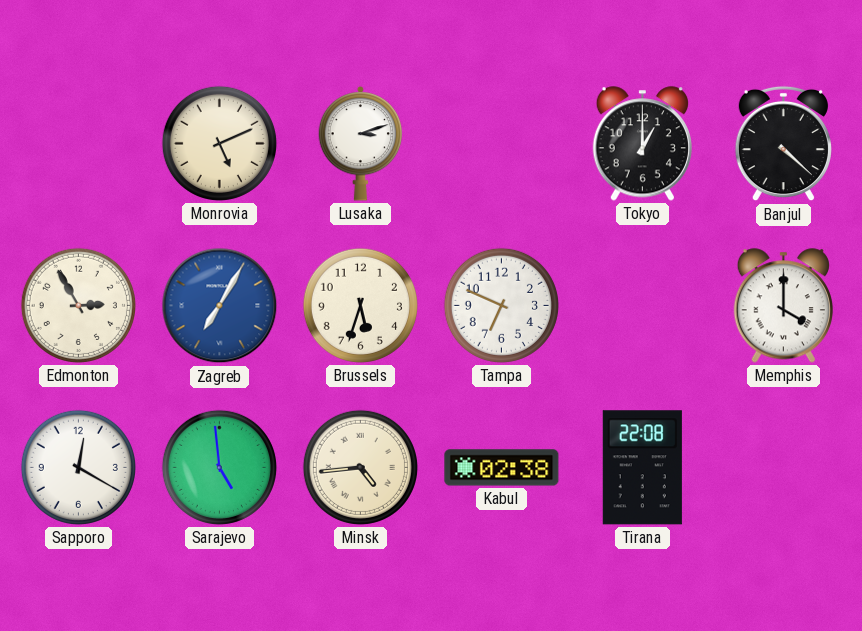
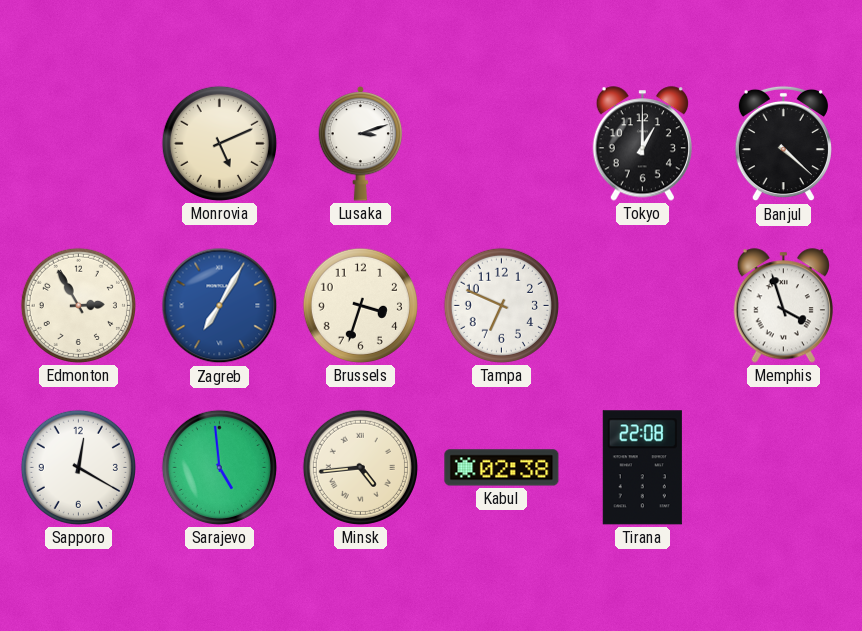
Brussels: 5:33 -> 3:33 (360, 305)
Memphis: 4:00 -> 3:57 (783, 306)
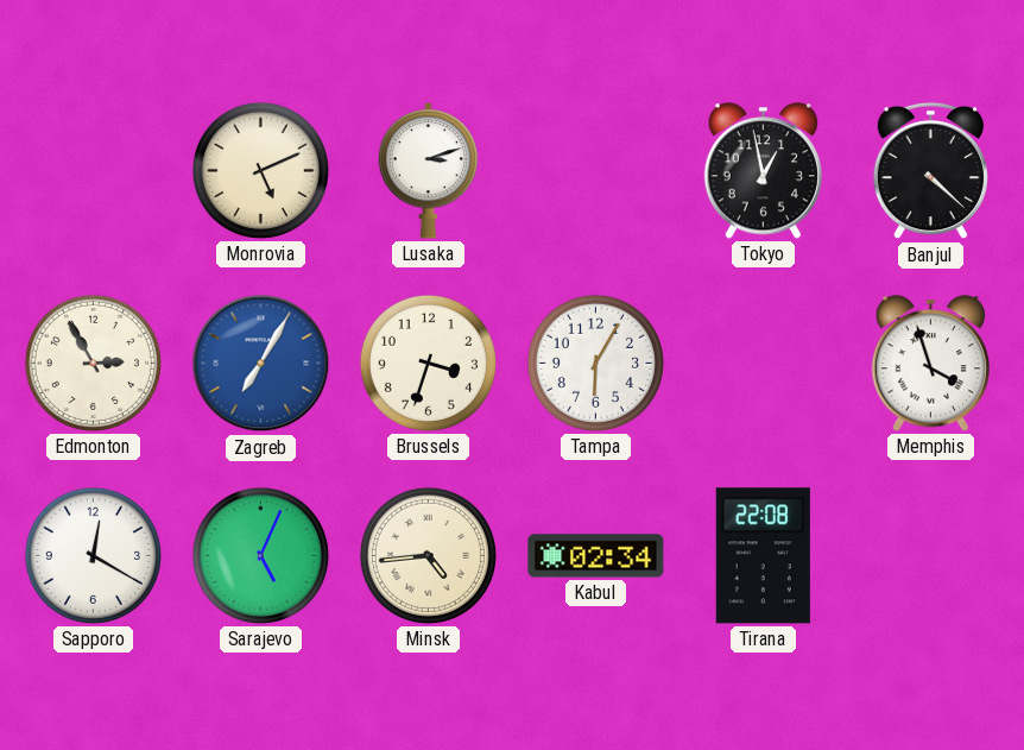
Tokyo: 1:00 -> 12:58 (763, 171)
Tampa: 6:49 -> 6:05 (595, 363)
Sarajevo: 4:59 -> 5:04 (260, 555)
Kabul: 02:38 -> 02:34 (596, 556)
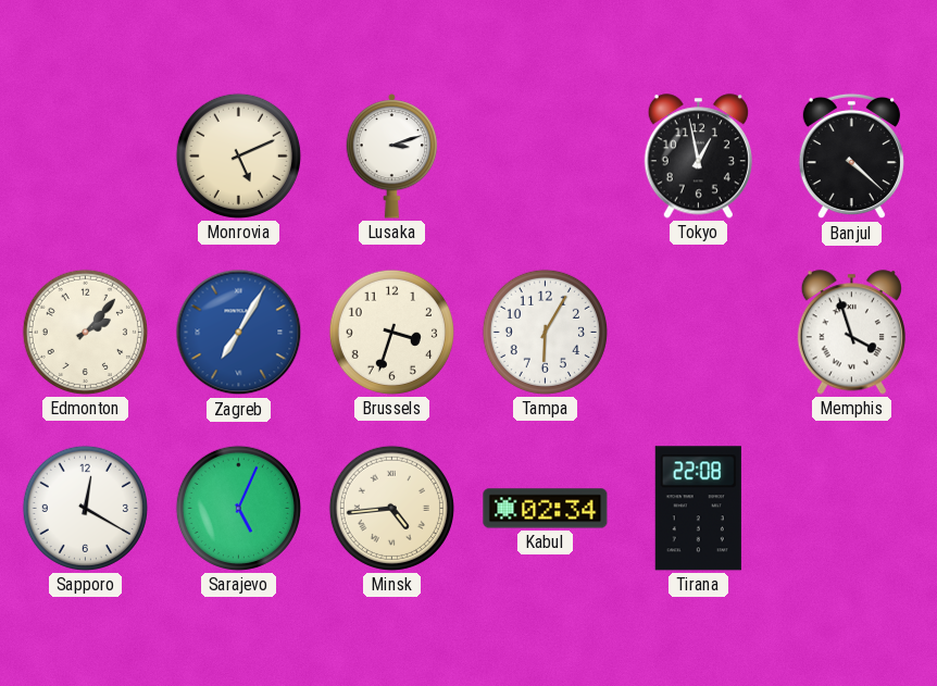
Edmonton: 2:55 -> 2:07 (85, 332)
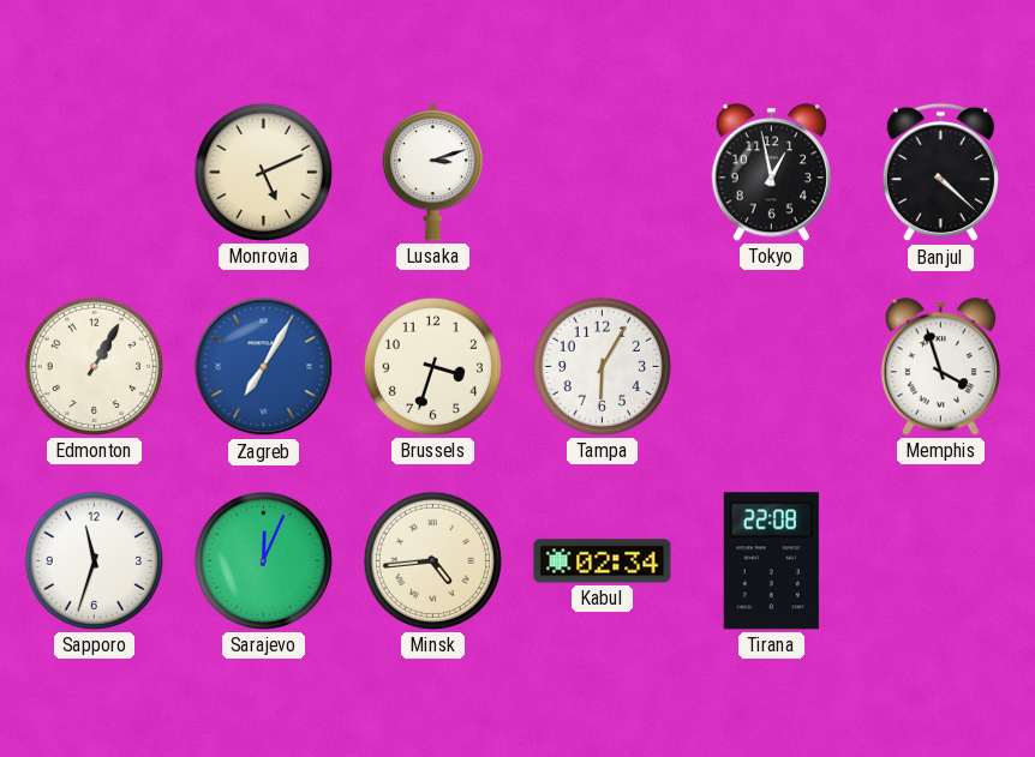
Edmonton: 2:07 -> 1:05 (94, 366)
Sapporo: 12:20 -> 11:33 (94, 560)
Sarajevo: 5:04 -> 12:04 (263, 560)
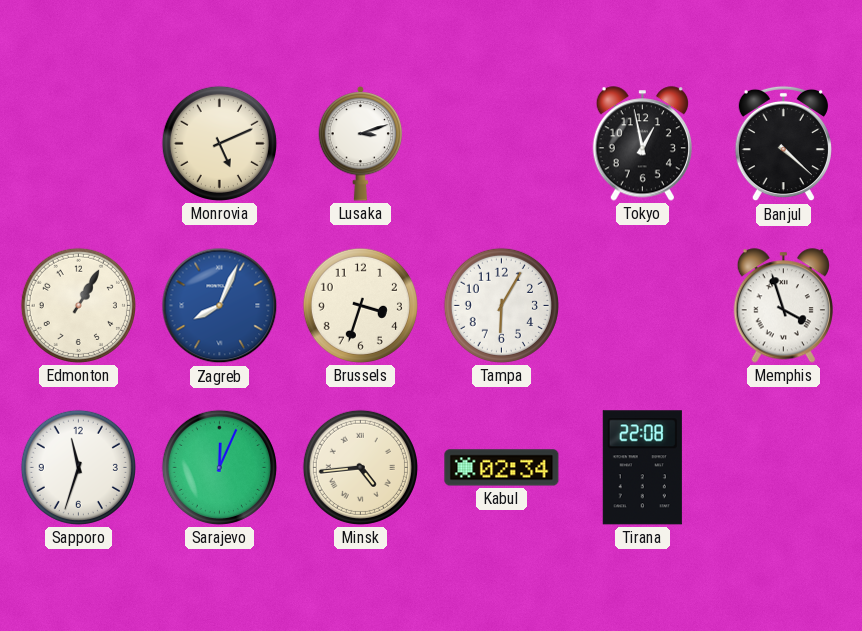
Zagreb: 7:05 -> 8:04 (220, 306)
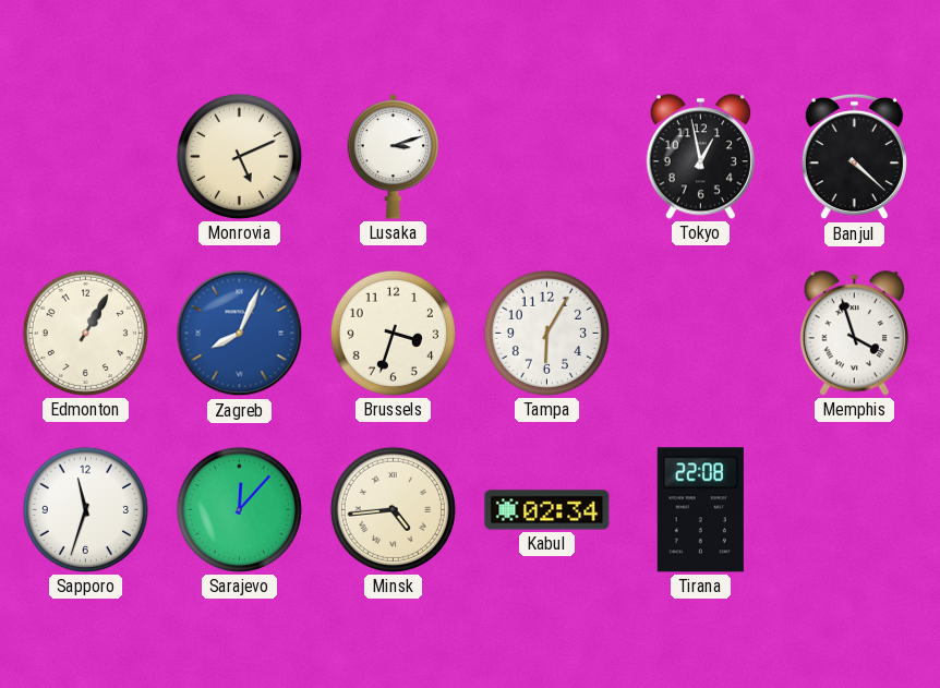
Sarajevo: 12:04 -> 12:07 (239, 509)
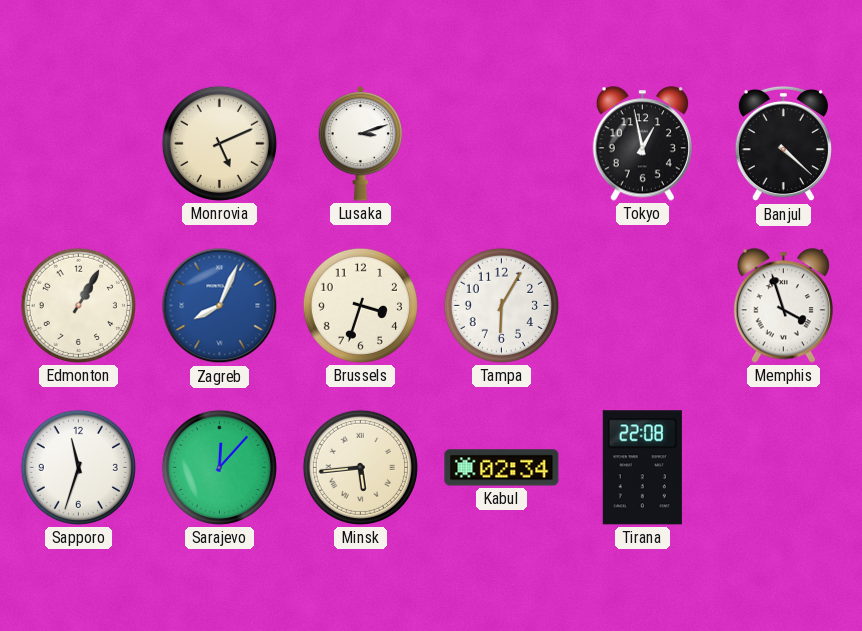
Minsk: 4:44 -> 5:44 (360, 467)
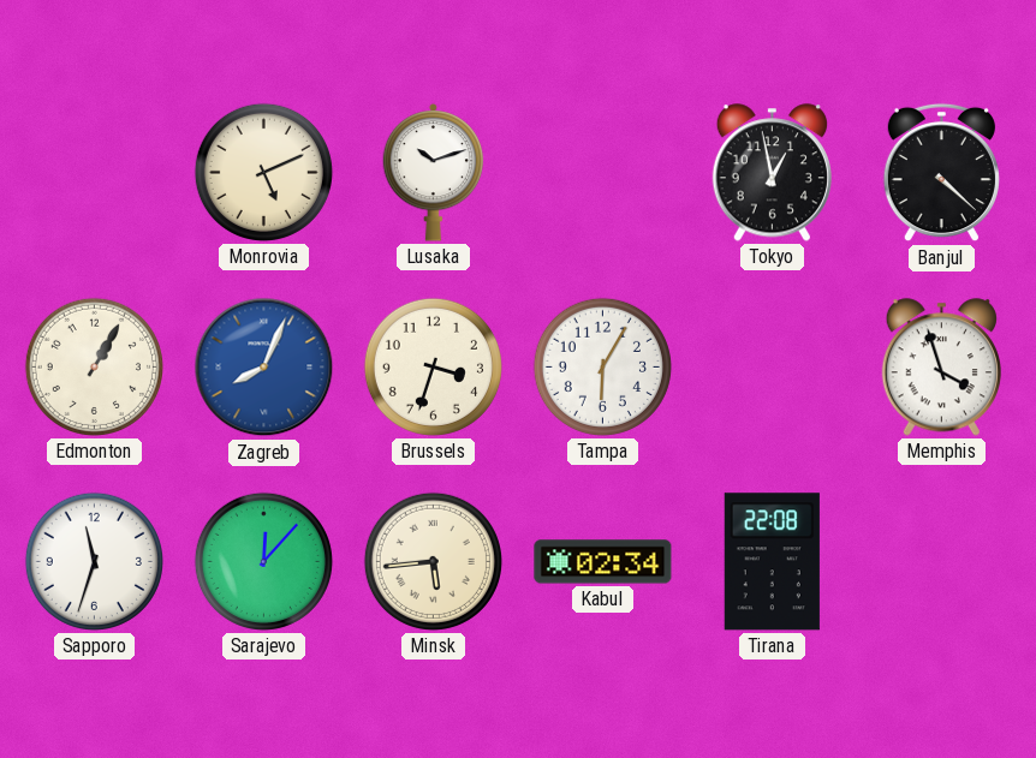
Lusaka: 3:12 -> 10:12 (434, 173)
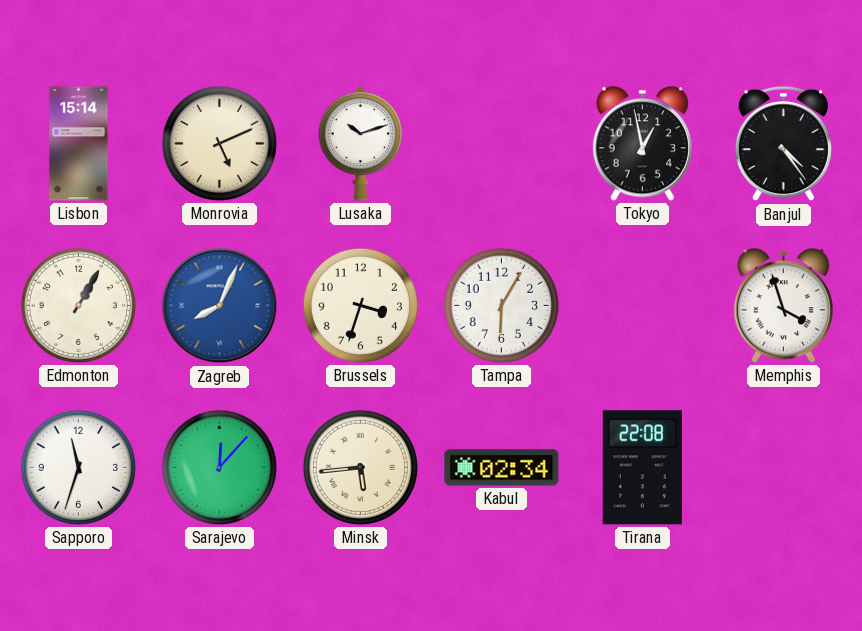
Lisbon: none -> 15:14 (79, 144)
Banjul: 4:22 -> 4:24 (783, 144)
